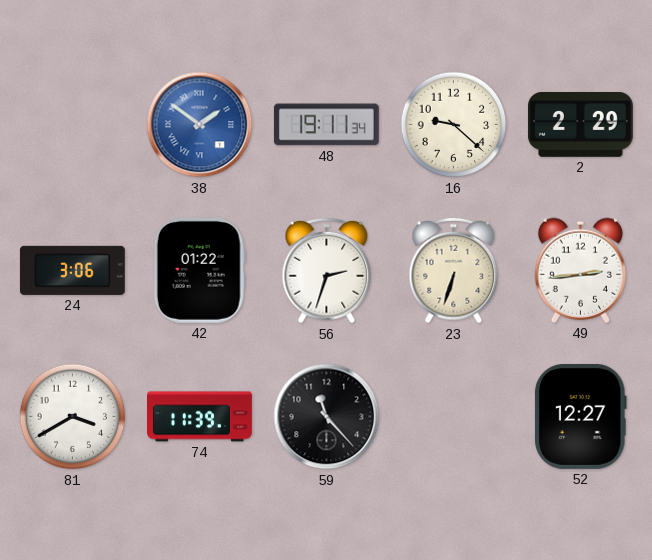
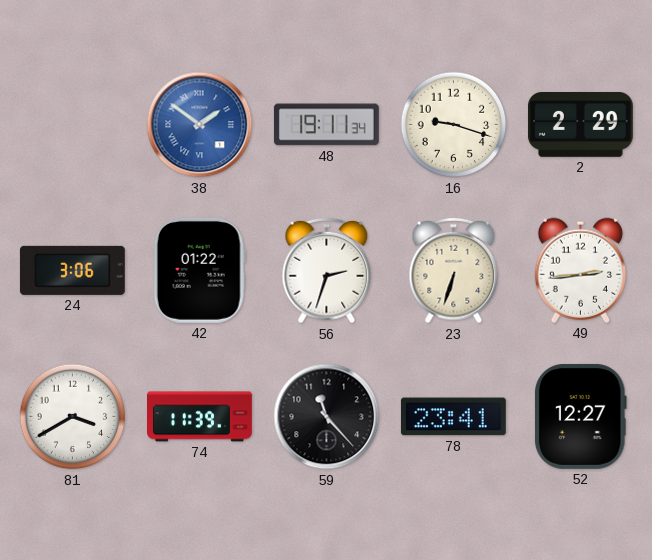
16: 9:22 -> 9:18 (454, 125)
78: none -> 23:41 (453, 417)
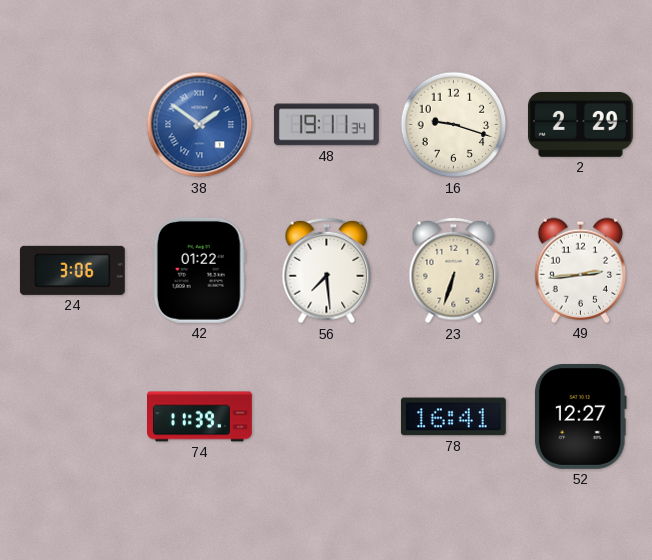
56: 2:33 -> 7:29 (327, 271)
81: 3:40 -> none (73, 417)
59: 11:23 -> none (327, 417)
78: 23:41 -> 16:41 (453, 417)
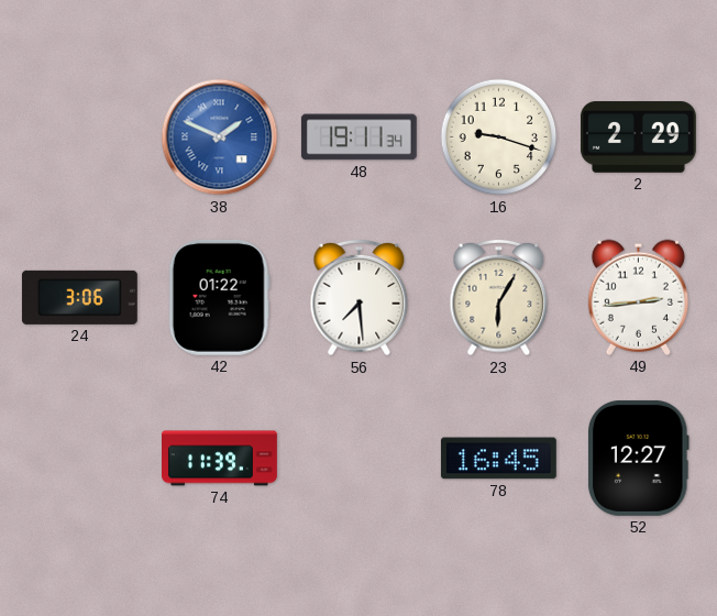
38: 1:51 -> 1:49 (220, 137)
23: 6:33 -> 6:05 (499, 298)
78: 16:41 -> 16:45 (498, 459)
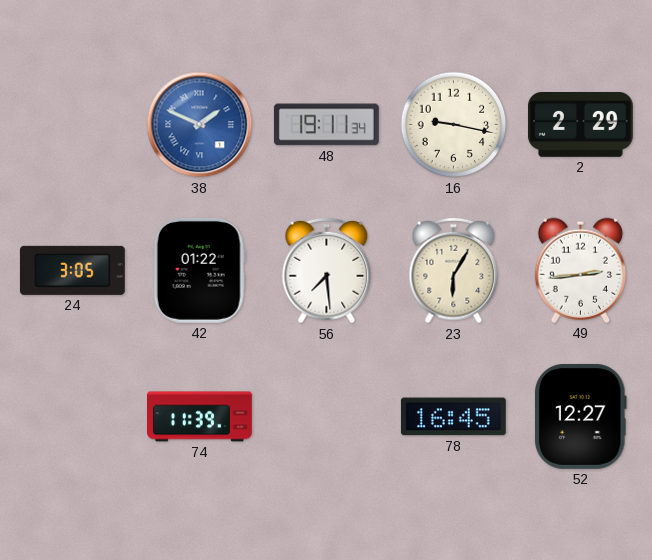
16: 9:18 -> 9:17 (454, 125)
24: 3:06 -> 3:05 (72, 270)
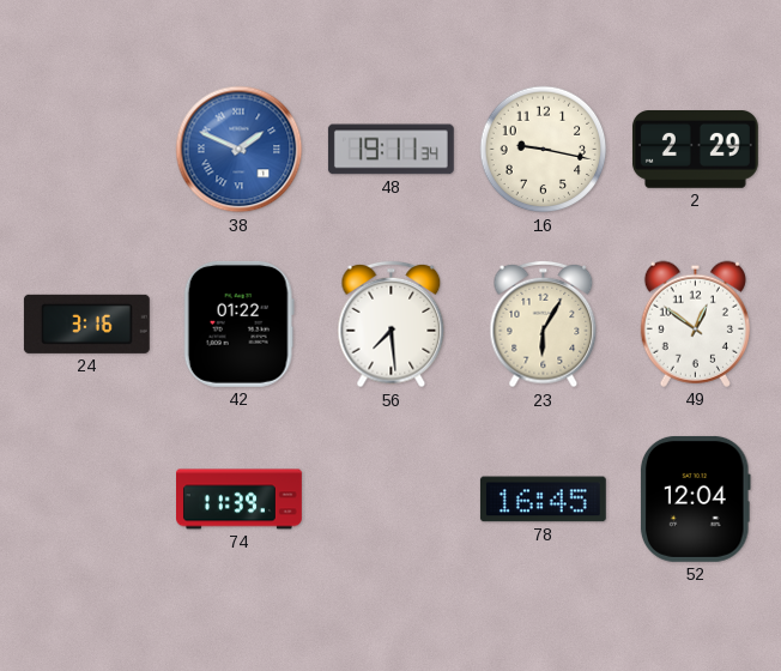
24: 3:05 -> 3:16 (86, 324)
49: 2:44 -> 12:51 (695, 324)
52: 12:27 -> 12:04 (695, 498)
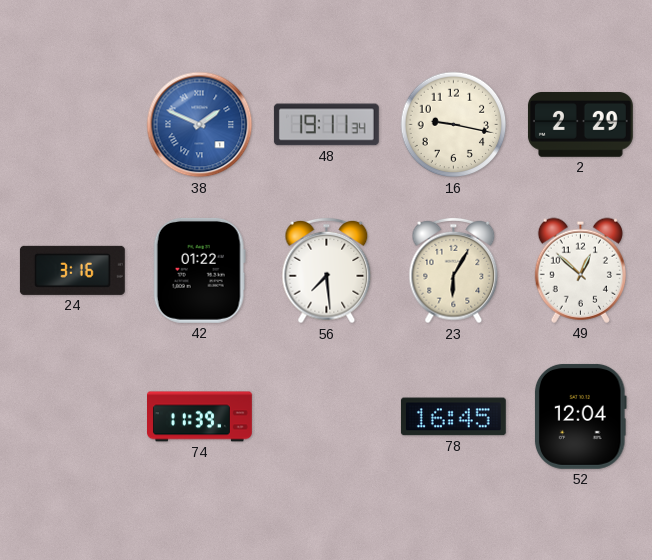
49: 12:51 -> 12:52 (580, 270)
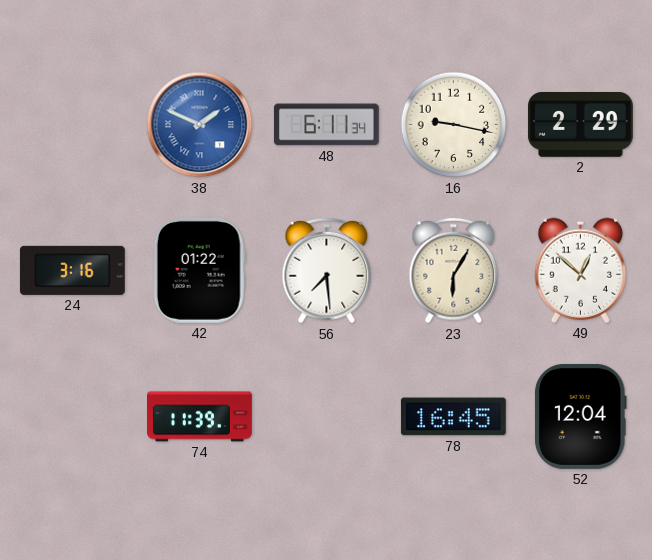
48: 19:11 -> 6:11 (326, 125)
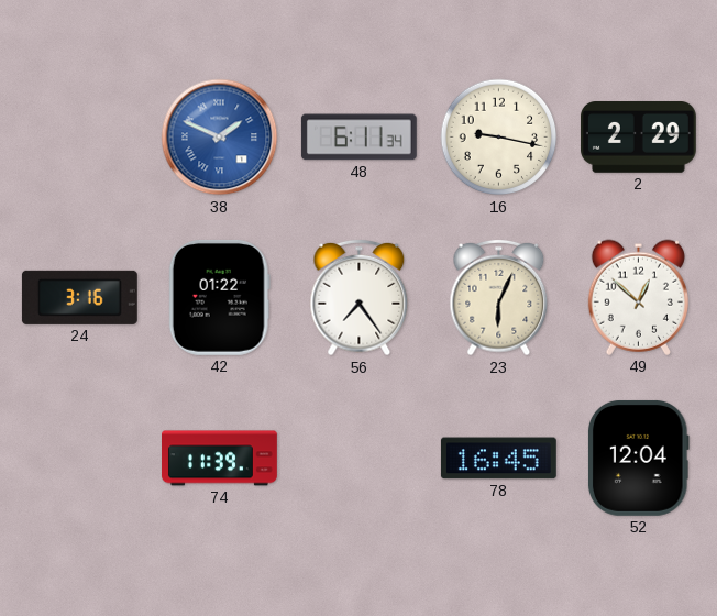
56: 7:29 -> 7:24 (360, 298)
23: 6:05 -> 6:04 (499, 298)
